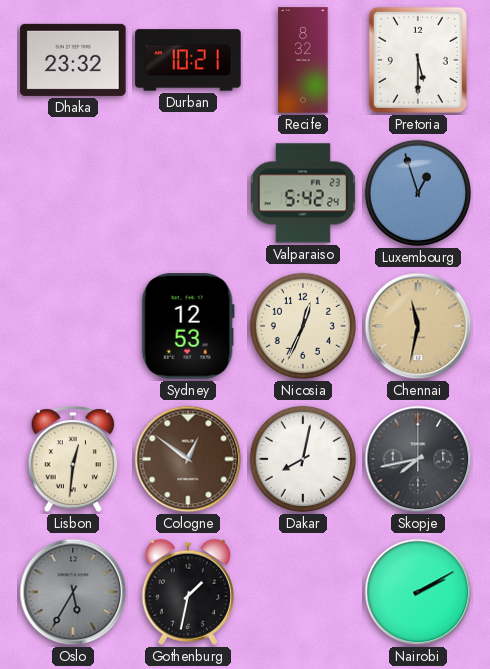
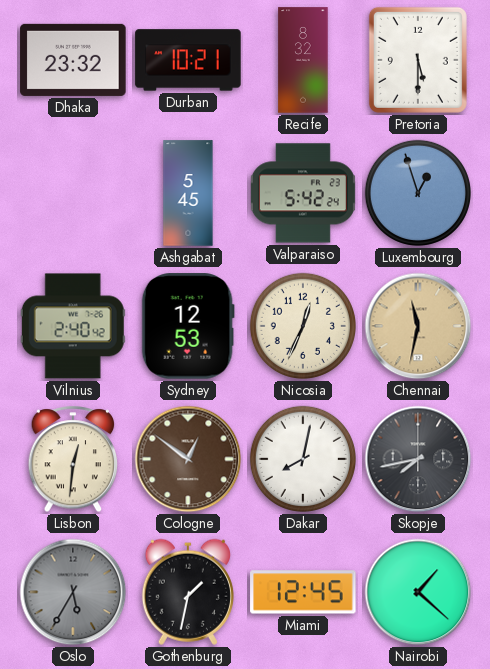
Ashgabat: none -> 5:45 (188, 193)
Vilnius: none -> 2:40 (73, 326)
Miami: none -> 12:45 (303, 592)
Nairobi: 2:10 -> 1:22 (418, 592)
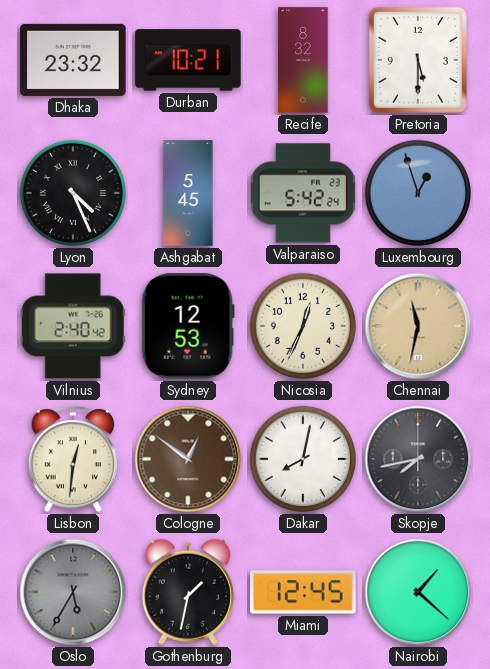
Lyon: none -> 4:26 (73, 193)
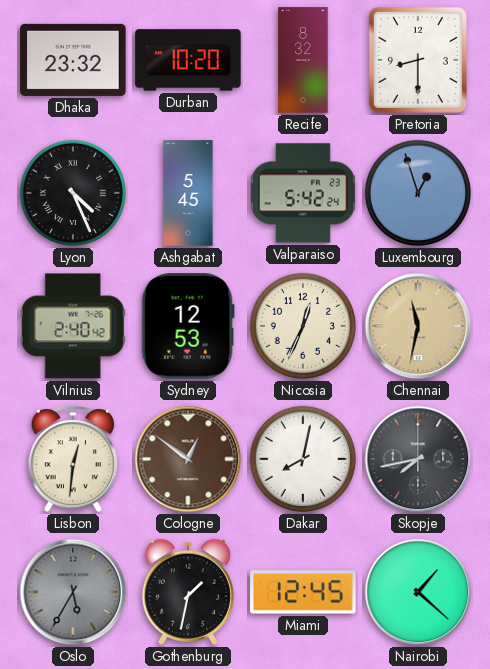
Durban: 10:21 -> 10:20 (188, 60)
Pretoria: 5:30 -> 8:30 (418, 60)
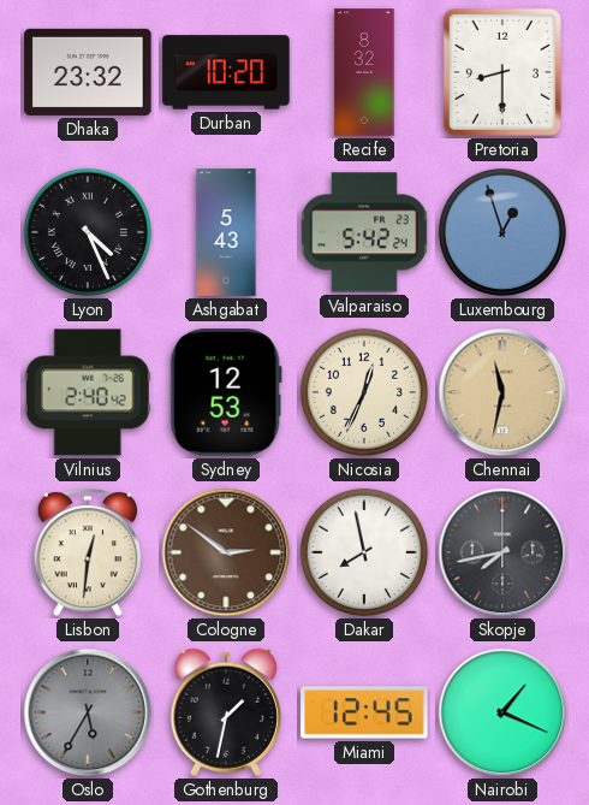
Ashgabat: 5:45 -> 5:43 (226, 232)
Cologne: 12:51 -> 2:51 (226, 552)
Dakar: 8:02 -> 7:58 (364, 552)
Nairobi: 1:22 -> 1:19 (502, 712)
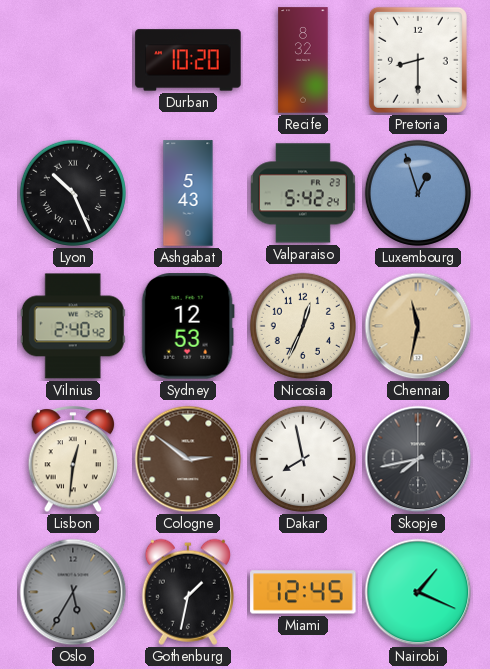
Dhaka: 23:32 -> none (88, 72)
Lyon: 4:26 -> 10:26 (73, 193)
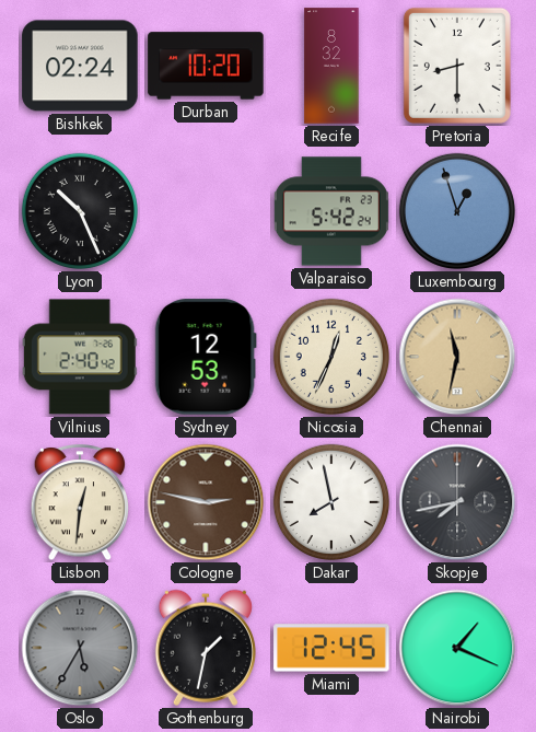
Bishkek: none -> 02:24 (80, 66)
Ashgabat: 5:43 -> none (188, 193)
Cologne: 2:51 -> 2:47 (206, 502)
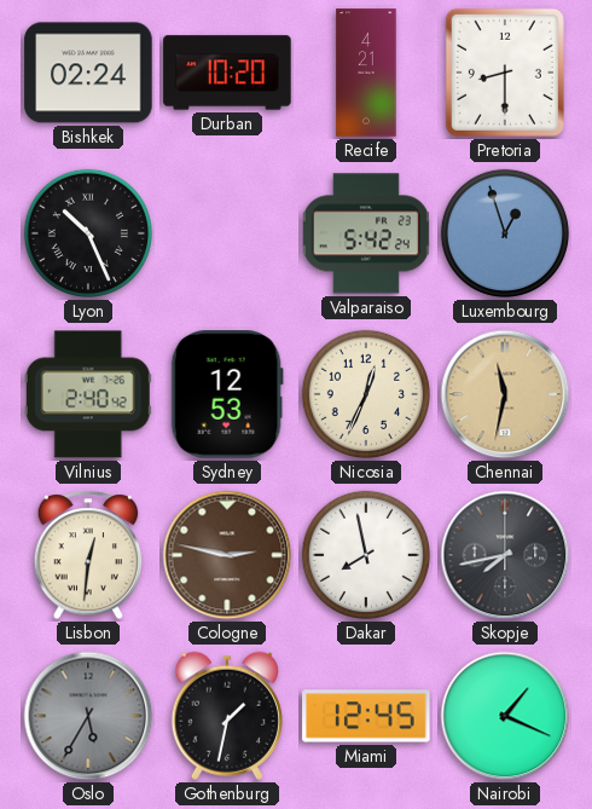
Recife: 8:32 -> 4:21 (366, 73)
